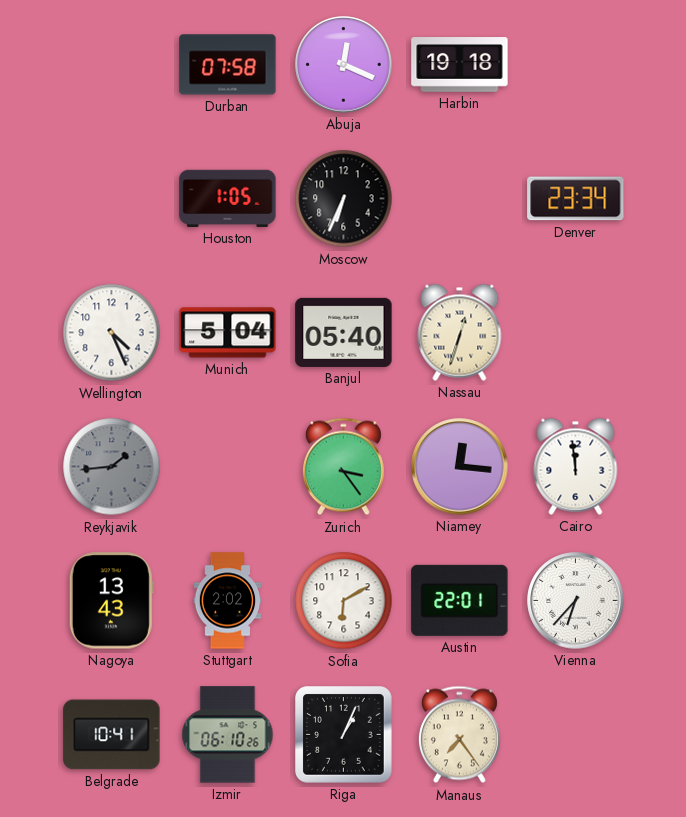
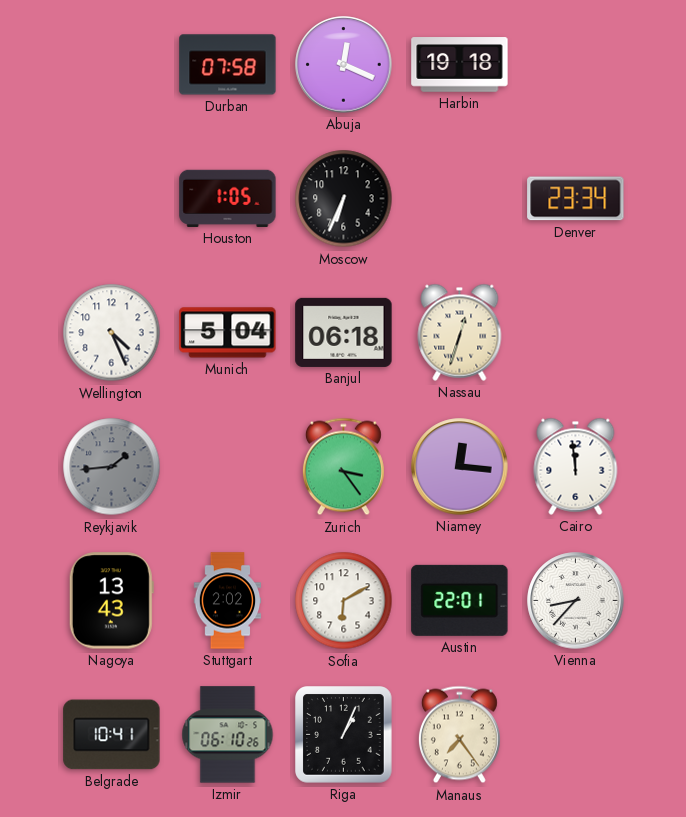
Banjul: 05:40 -> 06:18 (344, 332)
Vienna: 6:37 -> 8:37 (576, 601)
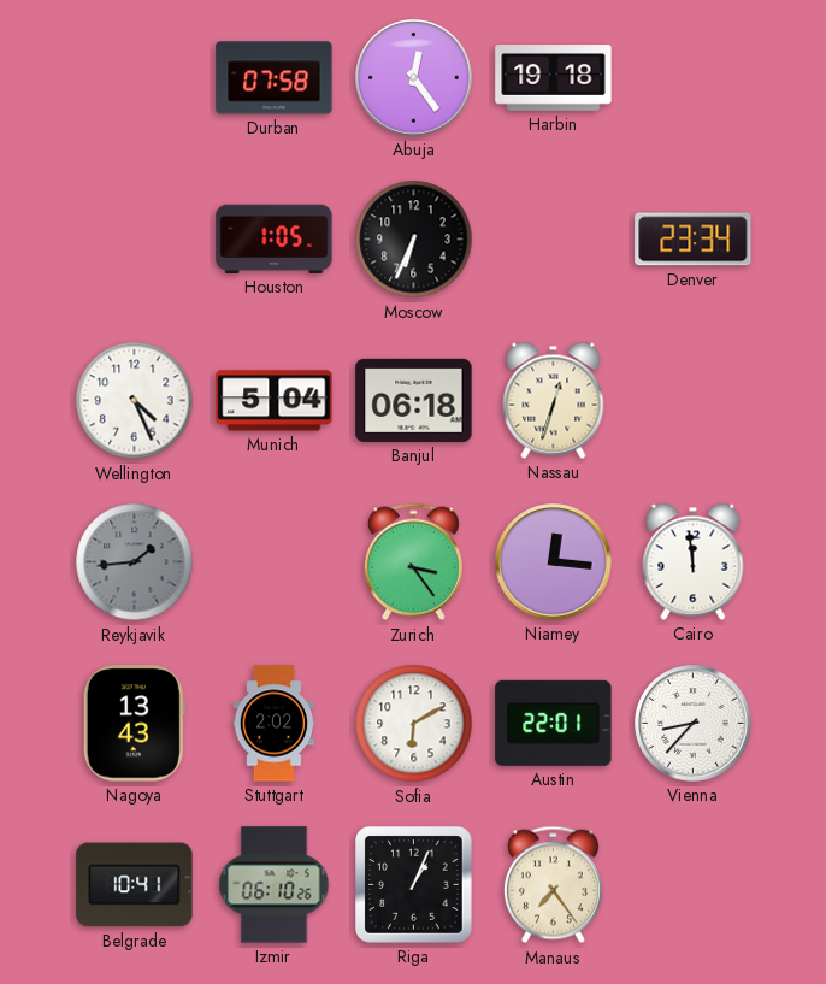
Abuja: 12:19 -> 12:24 (414, 78)
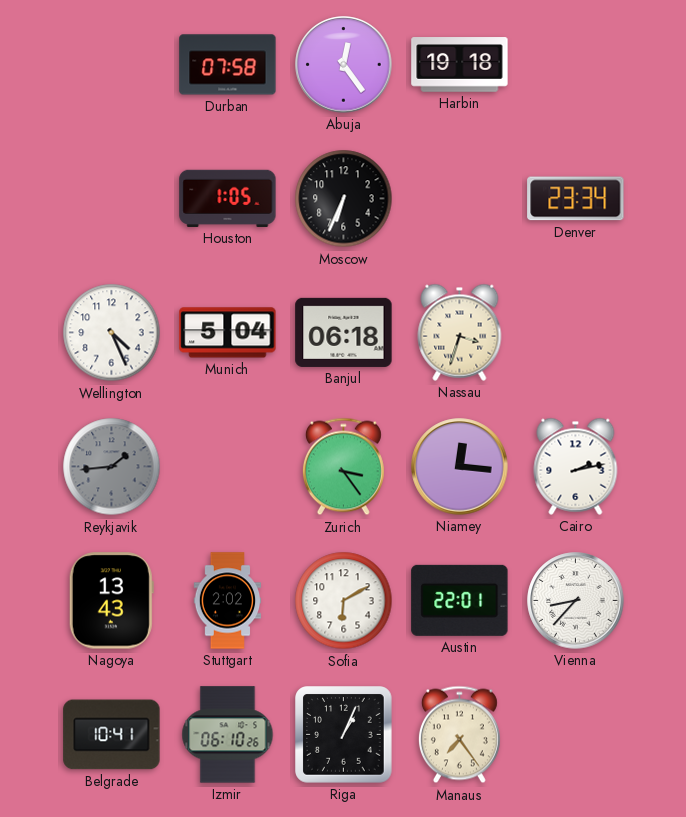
Nassau: 12:33 -> 3:33 (460, 332)
Cairo: 11:59 -> 2:13 (576, 466)
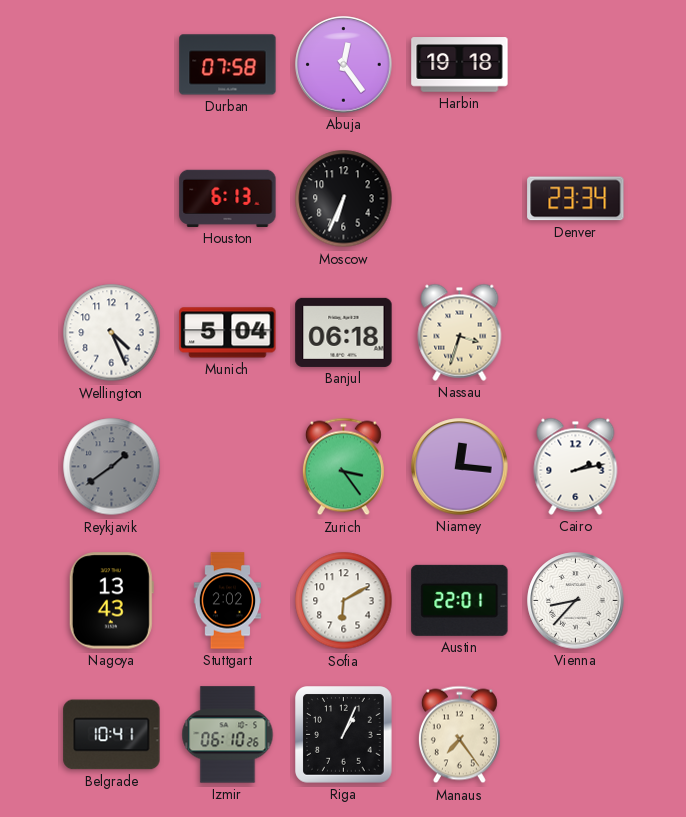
Houston: 1:05 -> 6:13 (228, 198)
Reykjavik: 1:44 -> 1:39 (112, 467)
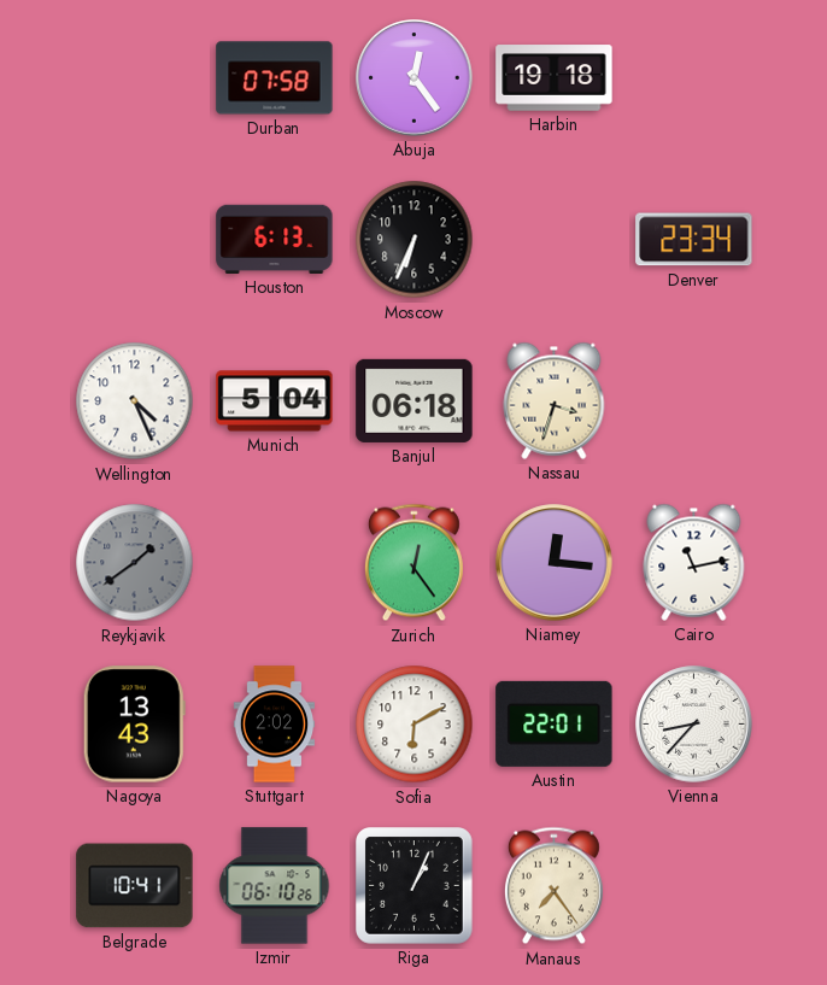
Zurich: 3:24 -> 12:24 (413, 563)
Cairo: 2:13 -> 11:13 (694, 562)
